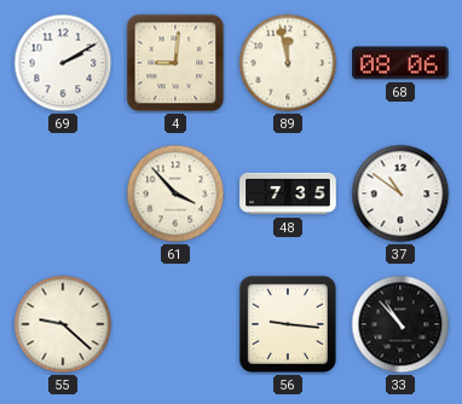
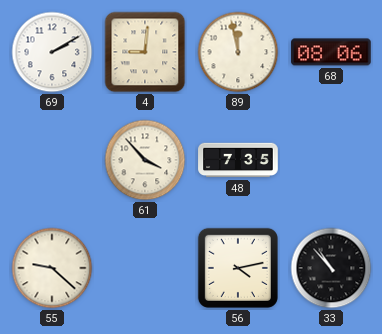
37: 10:51 -> none (400, 194)
56: 9:16 -> 4:13 (238, 268)
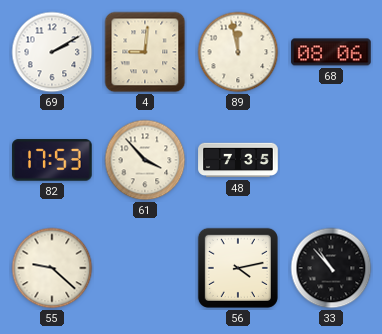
82: none -> 17:53 (52, 160)
